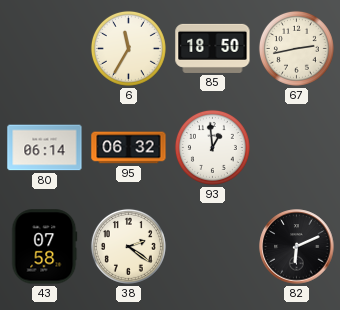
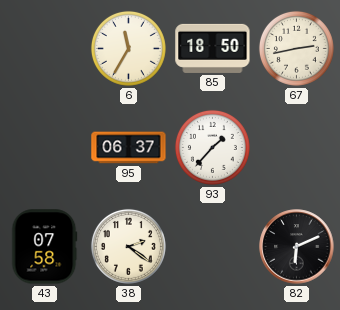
80: 06:14 -> none (45, 148)
95: 06:32 -> 06:37 (129, 148)
93: 12:59 -> 1:37 (212, 147)
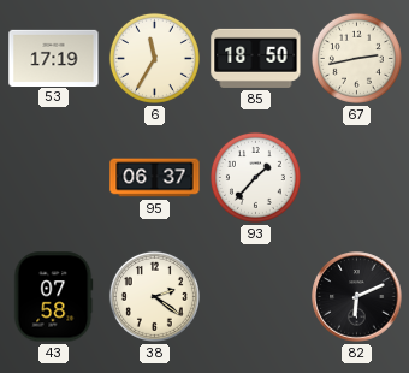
53: none -> 17:19 (54, 58)
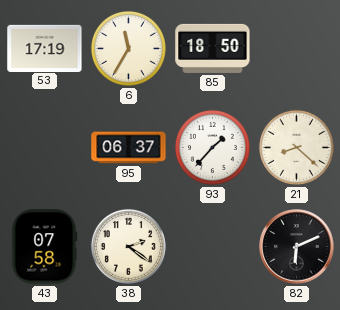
67: 2:43 -> none (356, 58)
21: none -> 8:22 (296, 147)
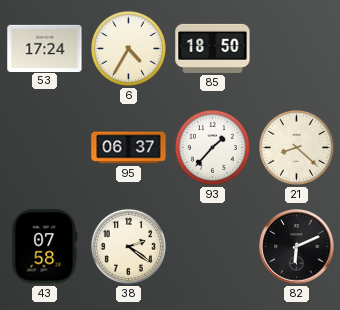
53: 17:19 -> 17:24 (45, 48)
6: 11:35 -> 4:35 (128, 48)
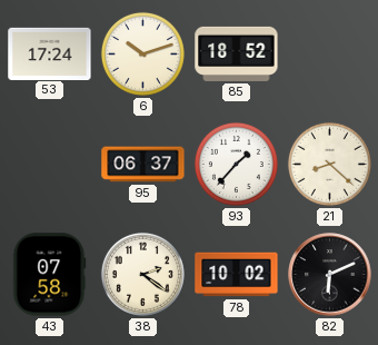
6: 4:35 -> 10:12 (142, 53)
85: 18:50 -> 18:52 (237, 53)
78: none -> 10:02 (237, 275)
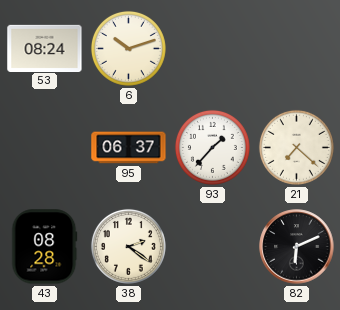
53: 17:24 -> 08:24 (45, 48)
85: 18:52 -> none (237, 53)
21: 8:22 -> 7:22 (296, 147)
43: 07:58 -> 08:28 (45, 247)
78: 10:02 -> none (237, 275)
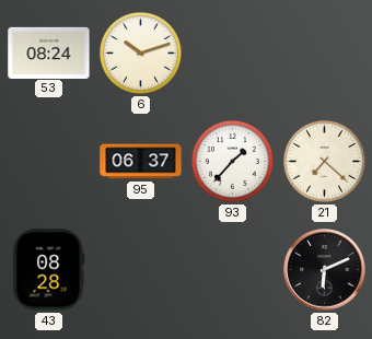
38: 2:21 -> none (128, 246)
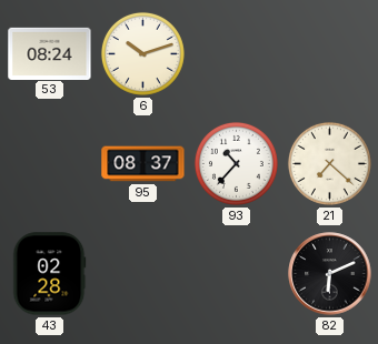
95: 06:37 -> 08:37 (143, 164)
93: 1:37 -> 10:37 (236, 163)
43: 08:28 -> 02:28 (50, 274)
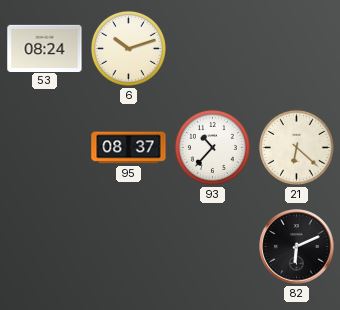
21: 7:22 -> 6:22 (296, 147)
43: 02:28 -> none (50, 274)
